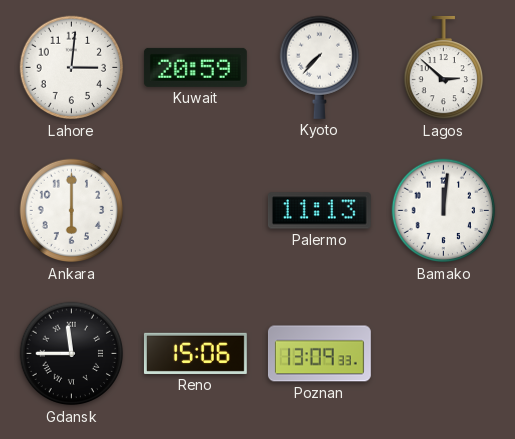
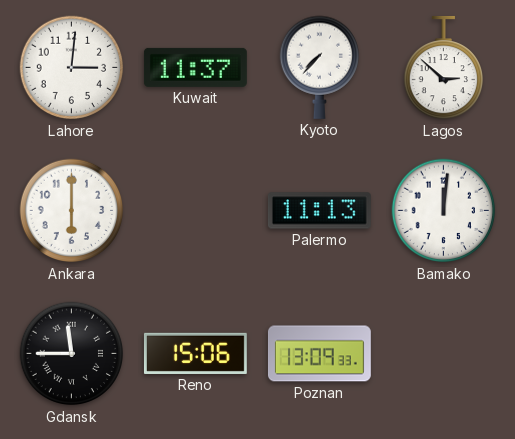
Kuwait: 20:59 -> 11:37 (195, 67)
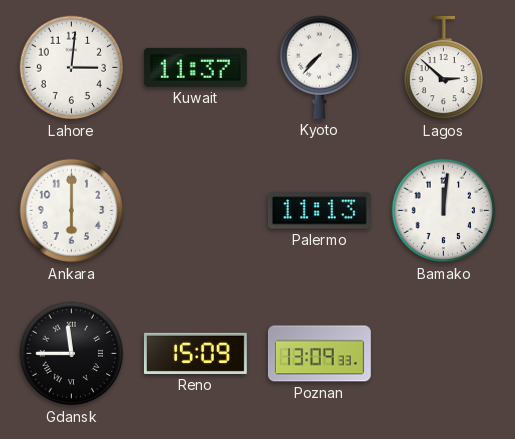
Reno: 15:06 -> 15:09 (195, 353)
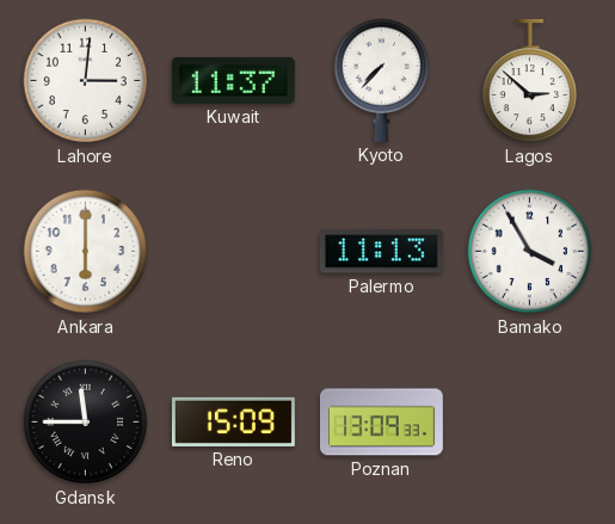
Bamako: 12:01 -> 3:55 (530, 252)
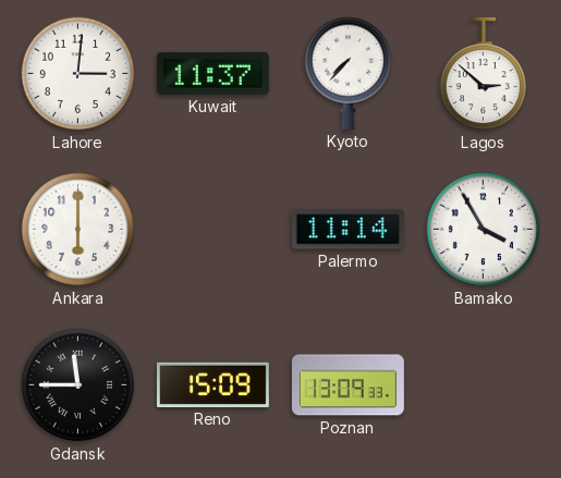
Palermo: 11:13 -> 11:14 (347, 230)
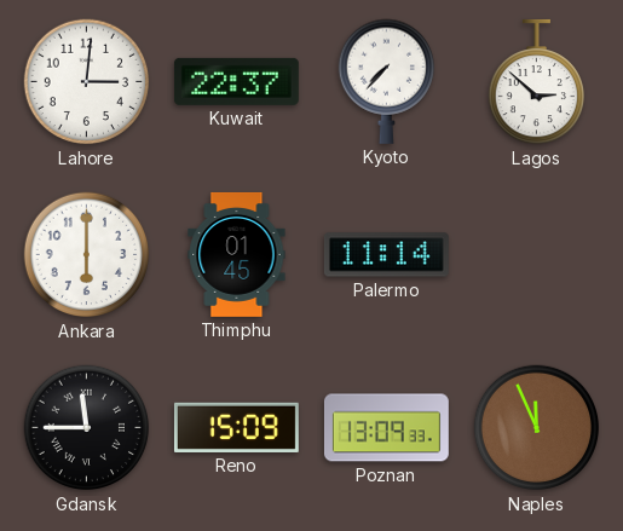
Kuwait: 11:37 -> 22:37 (236, 81)
Thimphu: none -> 01:45 (237, 254)
Bamako: 3:55 -> none (484, 230)
Naples: none -> 11:56 (537, 428)
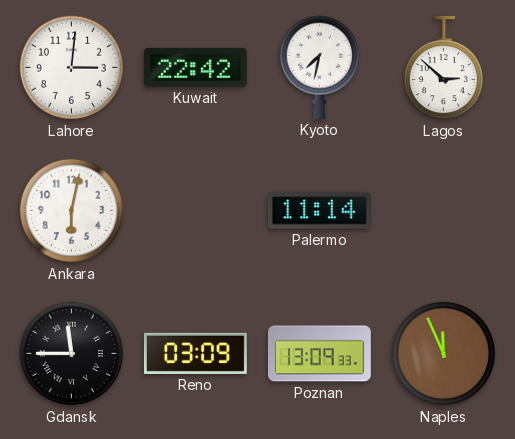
Kuwait: 22:37 -> 22:42 (195, 67)
Kyoto: 7:37 -> 7:32 (319, 67)
Ankara: 6:00 -> 6:02 (72, 211)
Thimphu: 01:45 -> none (237, 254)
Reno: 15:09 -> 03:09 (195, 353)
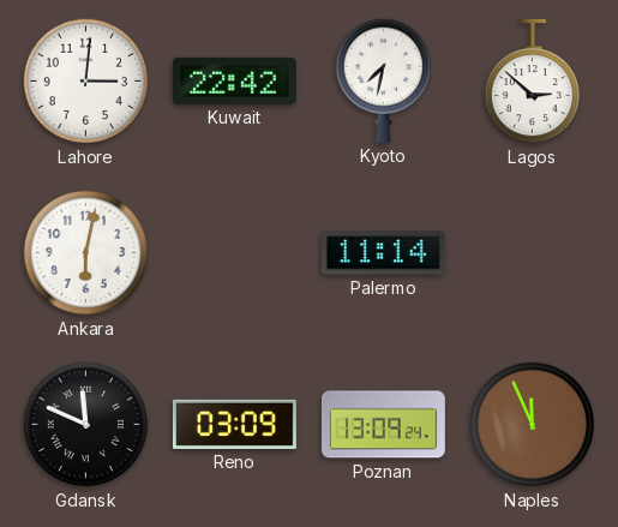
Gdansk: 11:45 -> 11:49 (86, 425)
Poznan: 13:09:33 -> 13:09:24 (383, 425)
